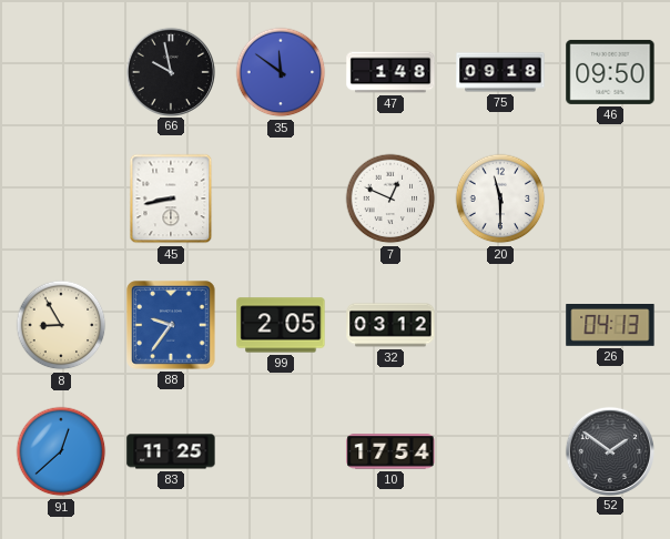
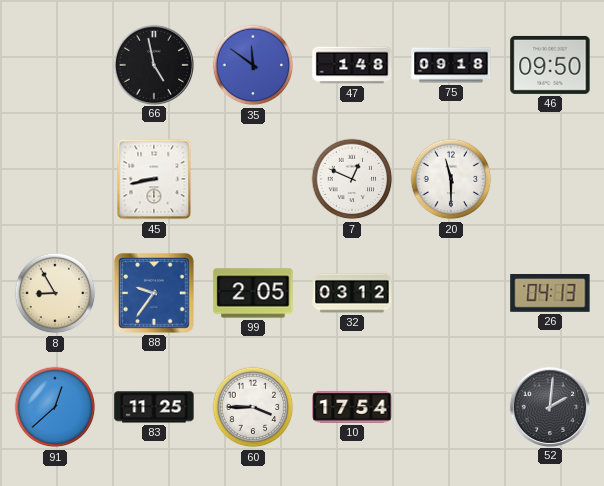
66: 9:58 -> 4:58 (153, 64)
60: none -> 3:45 (253, 407)
52: 1:51 -> 2:01 (549, 406)
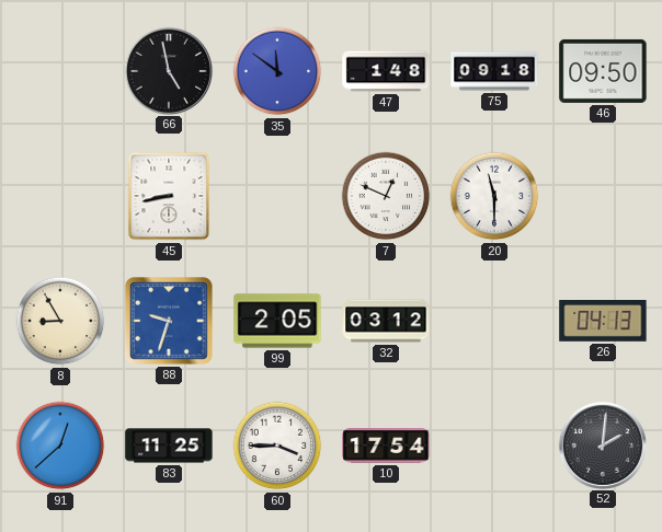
88: 9:36 -> 9:33 (169, 321)
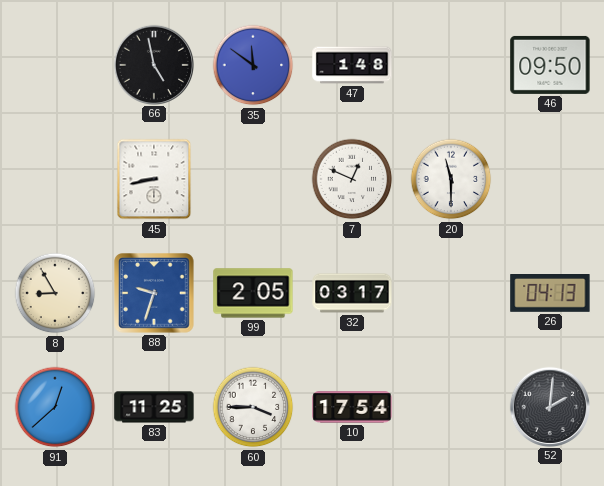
75: 09:18 -> none (494, 71)
32: 03:12 -> 03:17 (352, 293)
